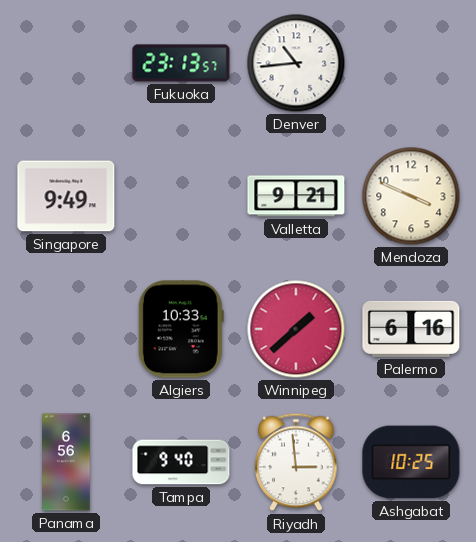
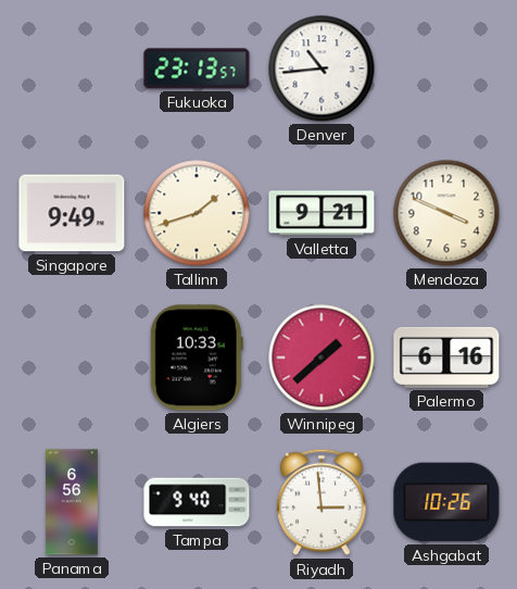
Tallinn: none -> 1:42 (197, 213)
Ashgabat: 10:25 -> 10:26 (446, 502)
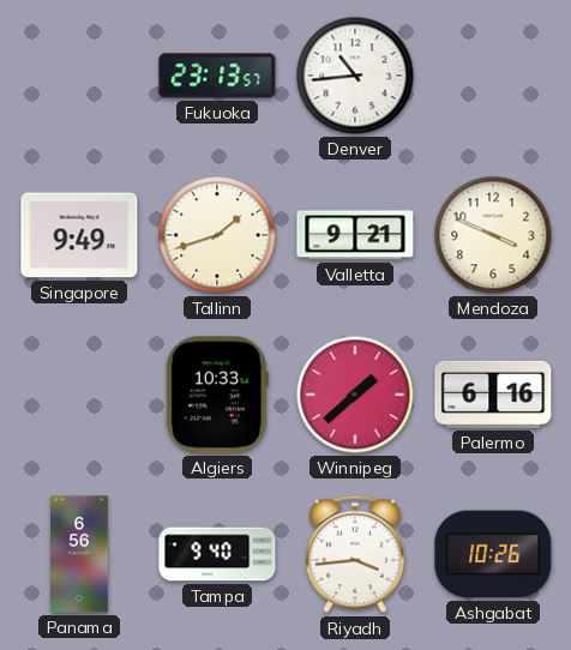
Riyadh: 2:59 -> 3:44 (355, 554)
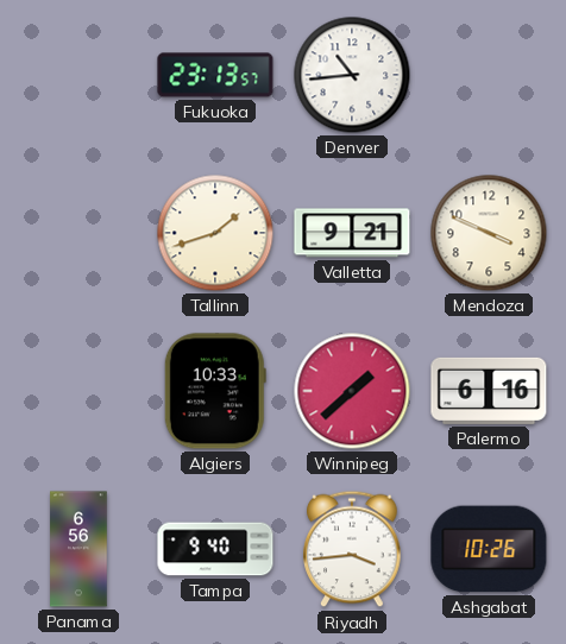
Singapore: 9:49 -> none (79, 235)
